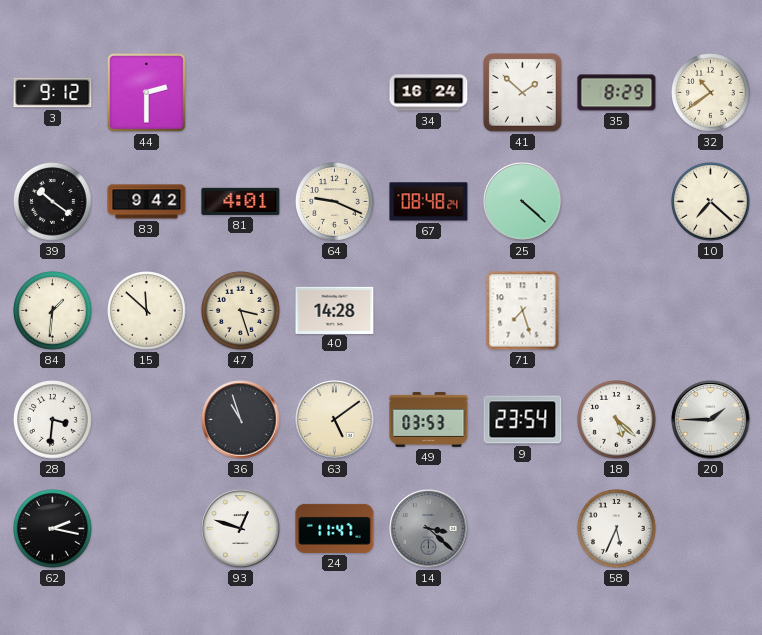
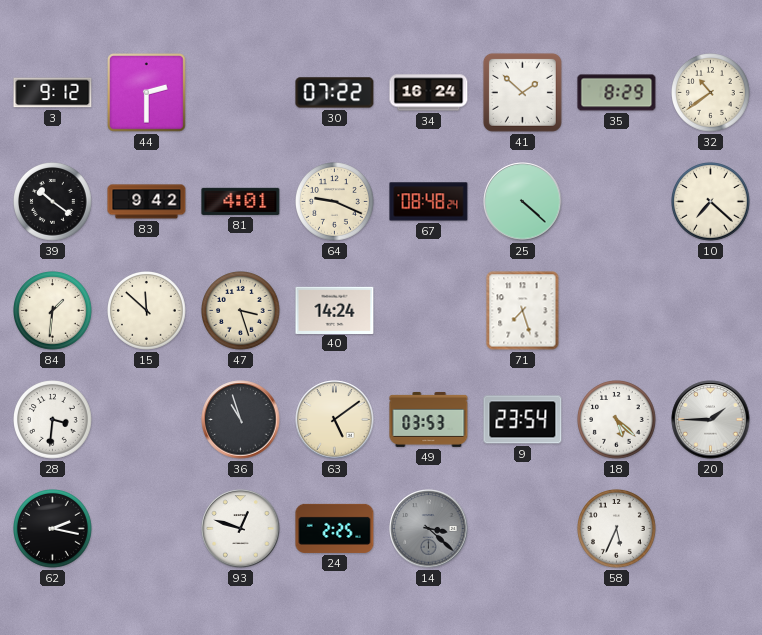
30: none -> 07:22 (335, 93)
40: 14:28 -> 14:24 (335, 310)
24: 11:47 -> 2:25 (335, 528)
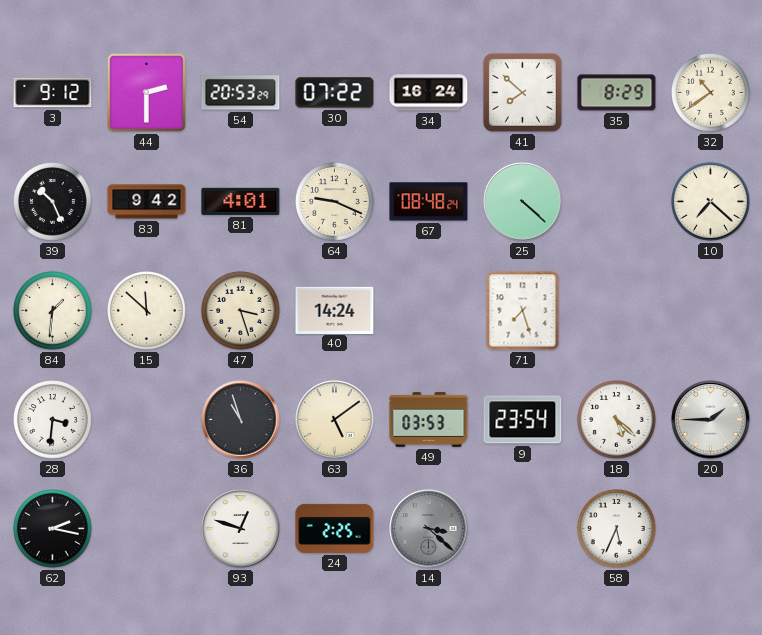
54: none -> 20:53 (241, 93)
41: 1:52 -> 7:52 (522, 92)
39: 10:21 -> 10:26 (53, 202)
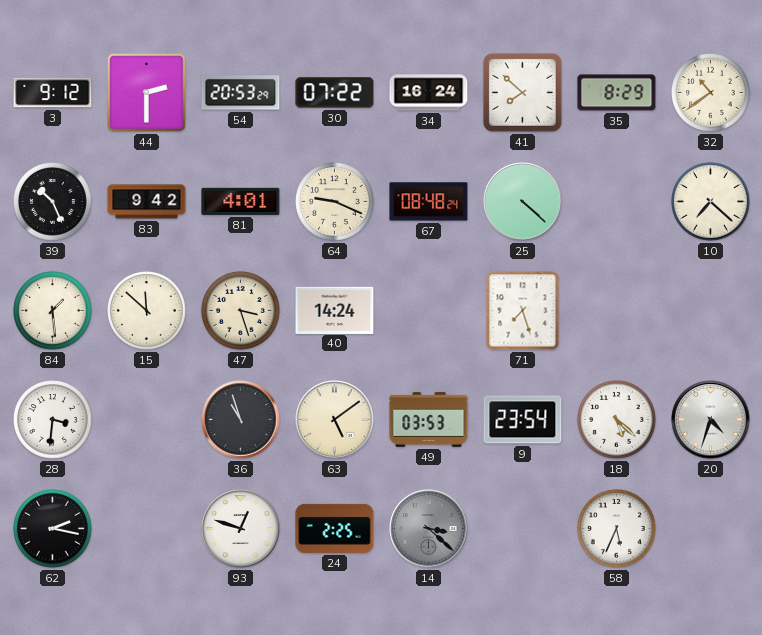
84: 1:31 -> 1:29 (53, 311)
20: 1:45 -> 4:33 (711, 420)
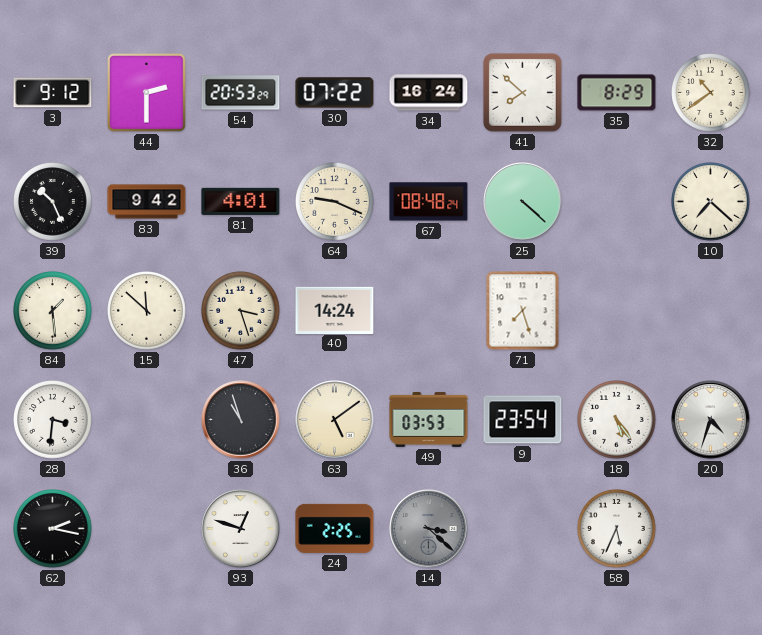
18: 5:22 -> 5:24 (617, 420)
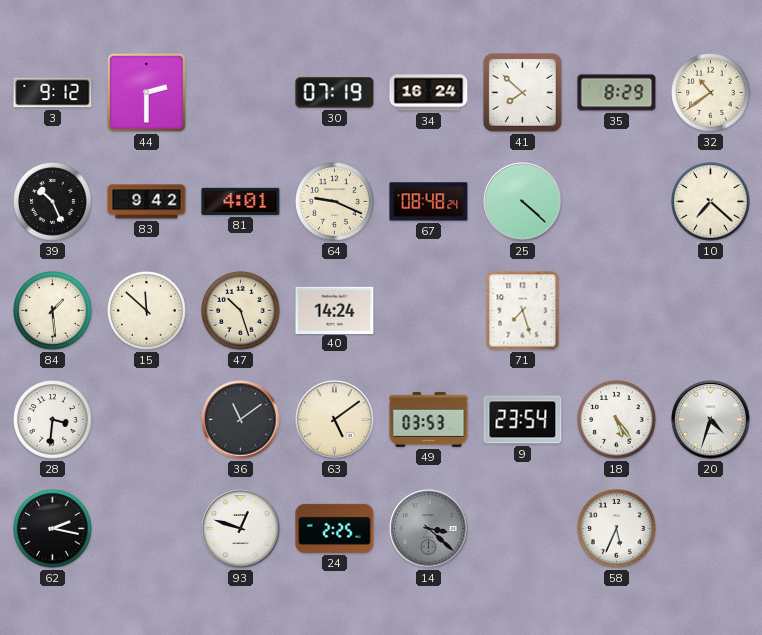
54: 20:53 -> none (241, 93)
30: 07:22 -> 07:19 (335, 93)
47: 3:27 -> 10:27 (241, 311)
36: 10:57 -> 11:09 (241, 420)
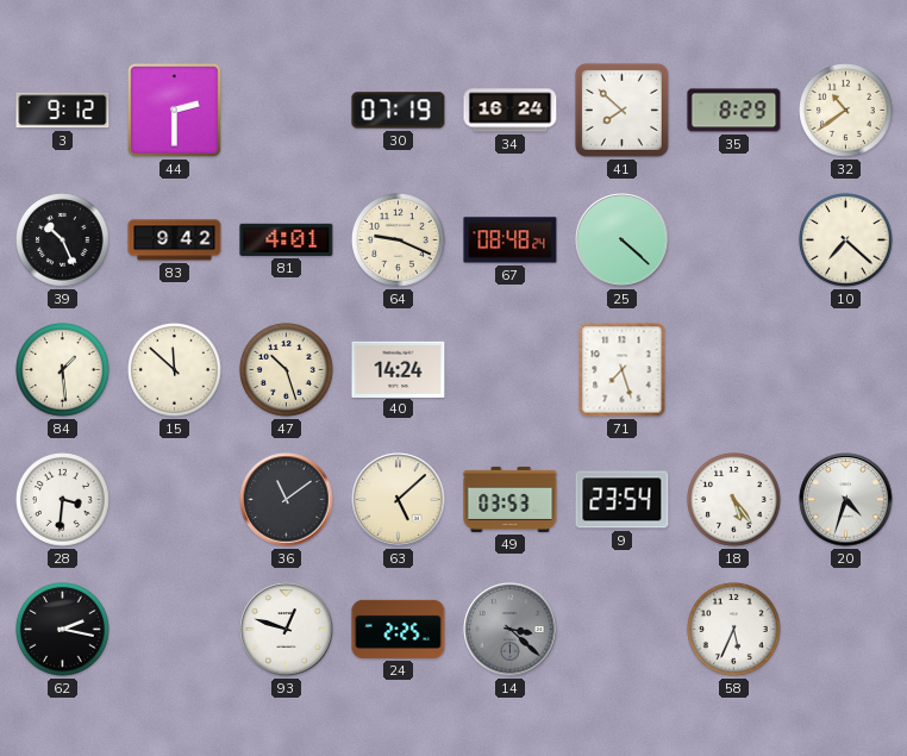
63: 5:09 -> 5:08 (399, 500)
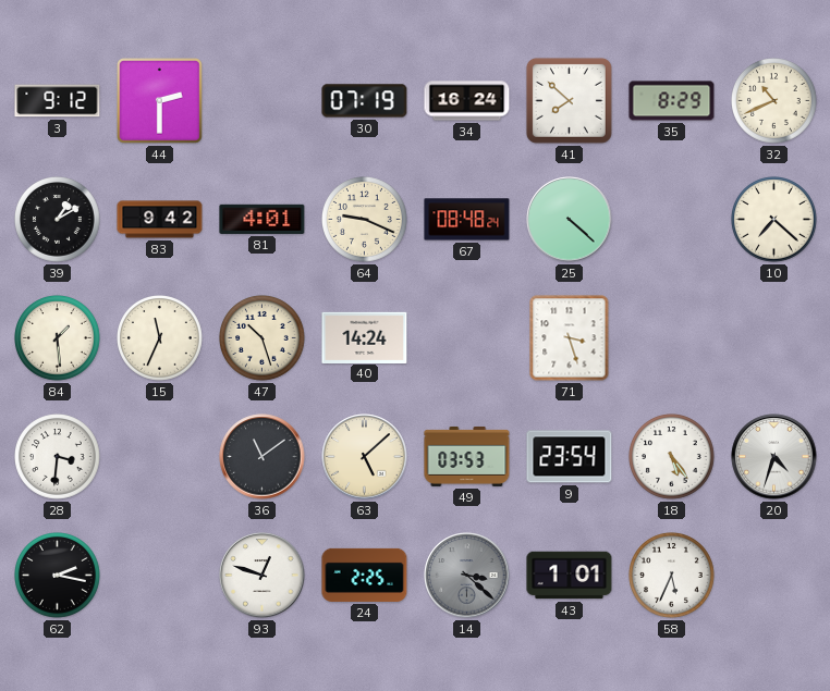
32: 10:39 -> 10:41 (774, 101)
39: 10:26 -> 1:10 (58, 220)
15: 11:52 -> 11:34 (160, 338)
71: 7:27 -> 3:27 (570, 338)
43: none -> 1:01 (570, 576)
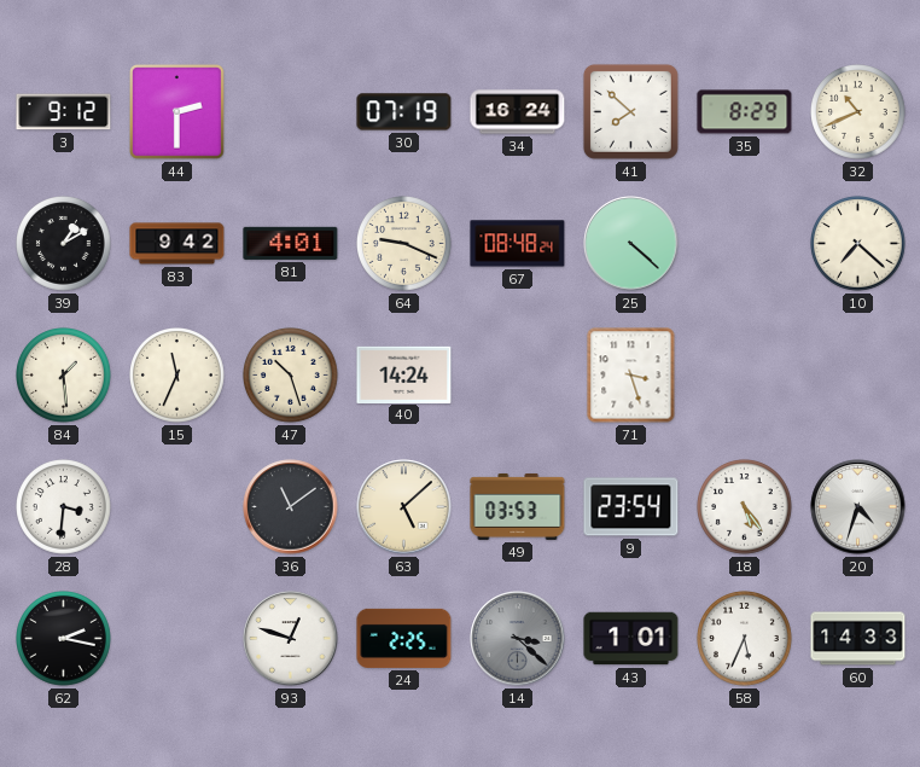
60: none -> 14:33 (858, 639)
